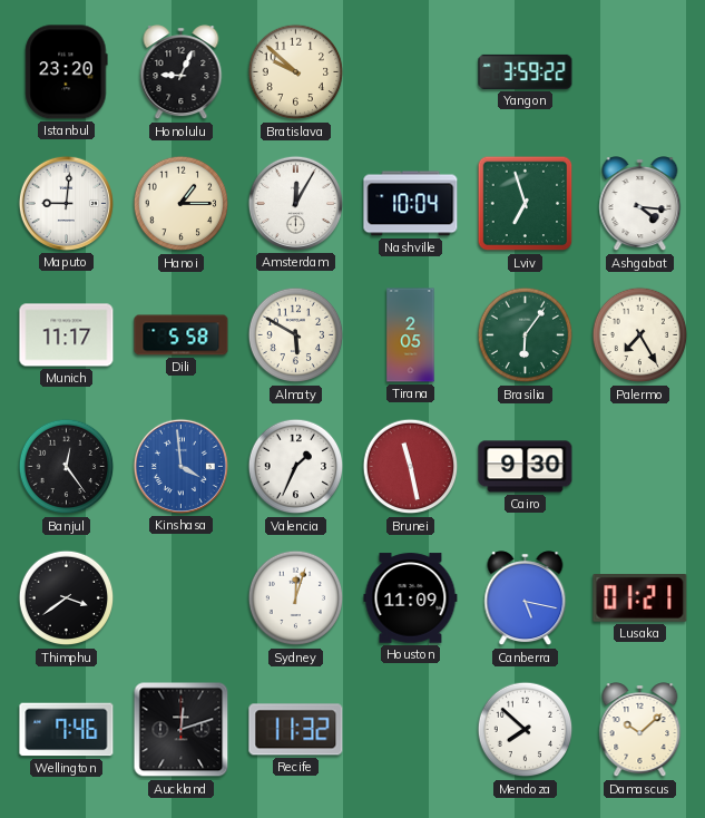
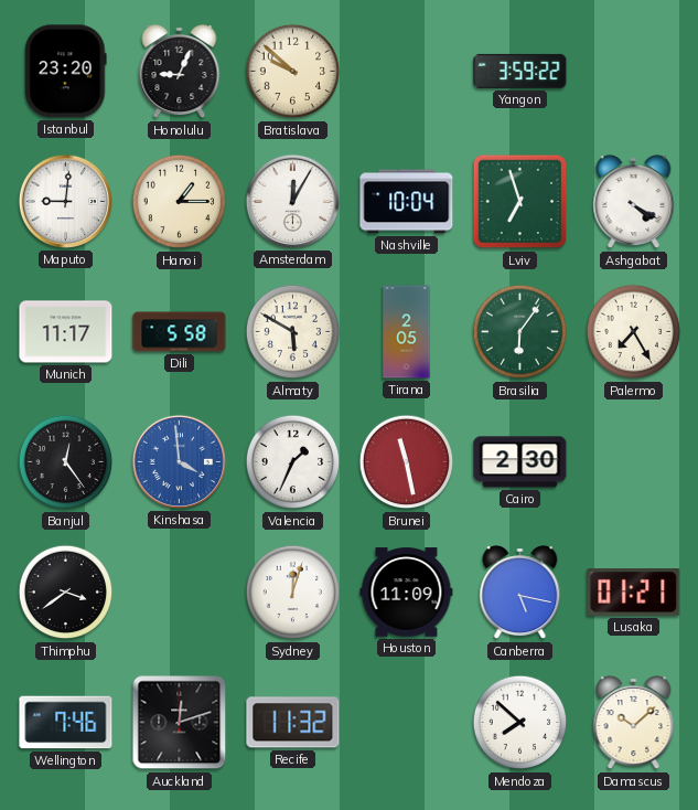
Ashgabat: 4:16 -> 4:20 (634, 202)
Cairo: 9:30 -> 2:30 (520, 462)
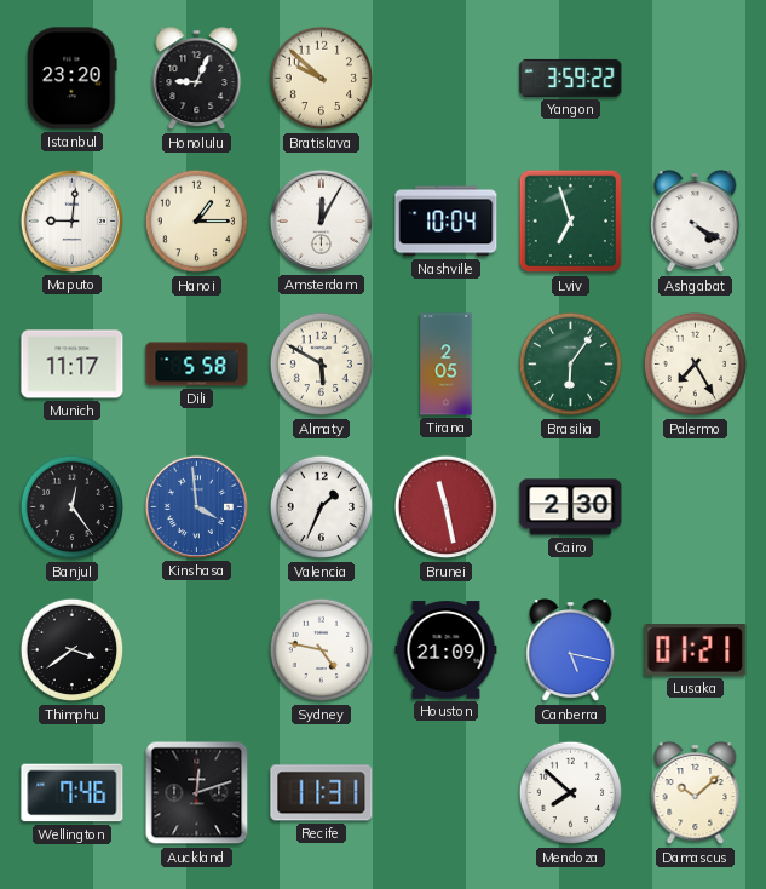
Sydney: 12:03 -> 4:47 (322, 650)
Houston: 11:09 -> 21:09 (447, 650)
Recife: 11:32 -> 11:31 (322, 793)
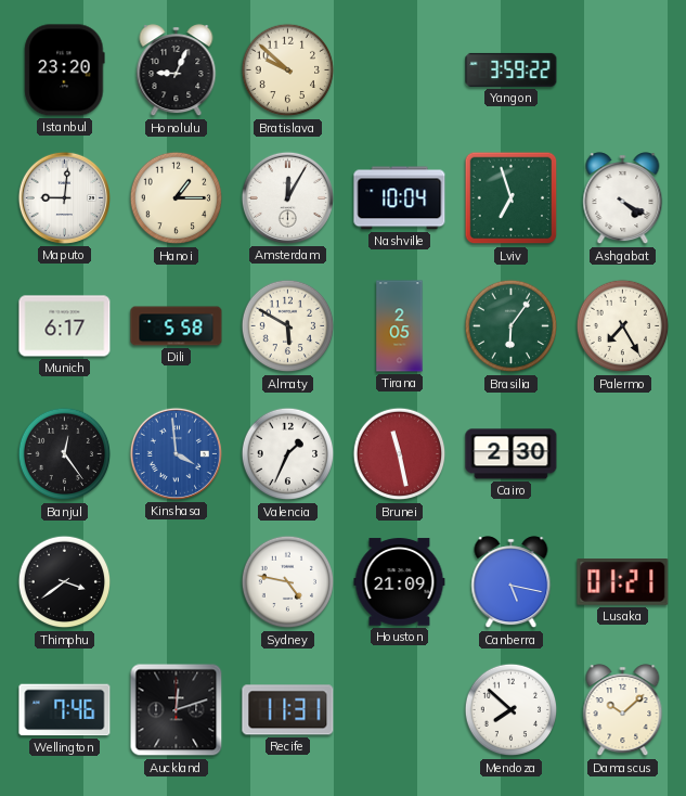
Munich: 11:17 -> 6:17 (65, 326)
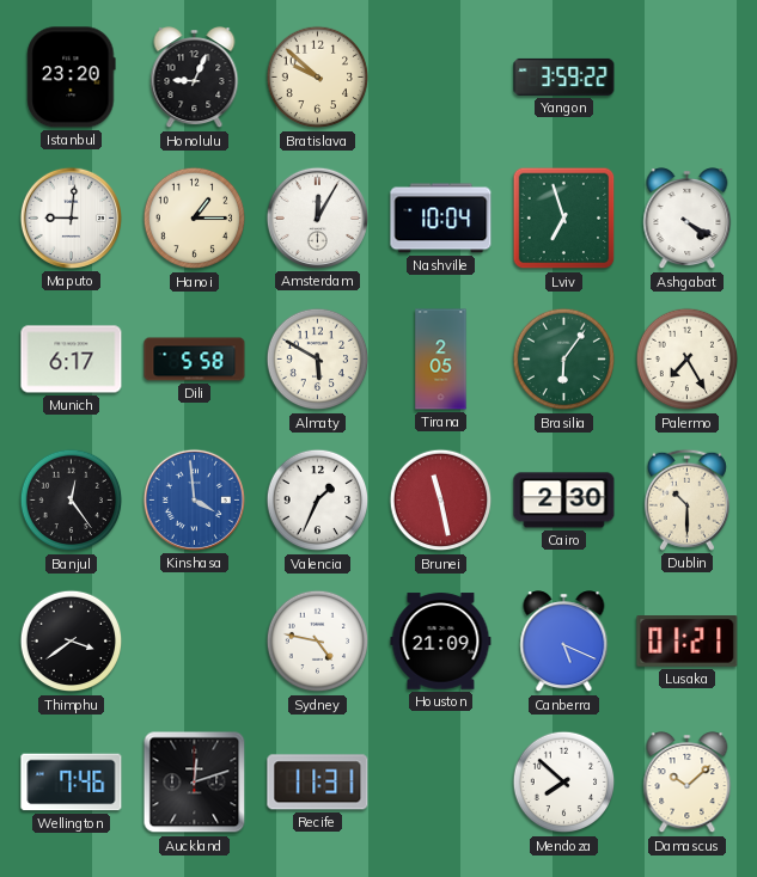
Dublin: none -> 10:30 (686, 499)
Canberra: 5:17 -> 5:19 (564, 642)
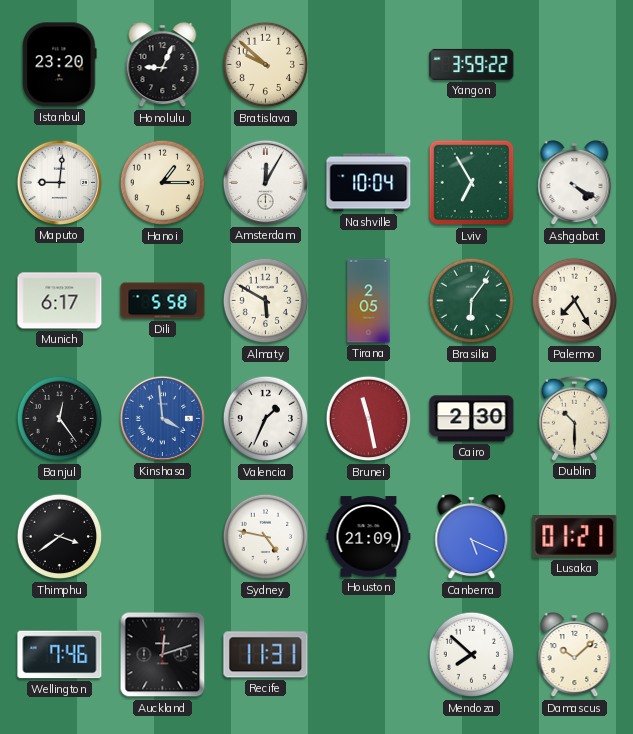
Lviv: 6:57 -> 6:55 (472, 183)
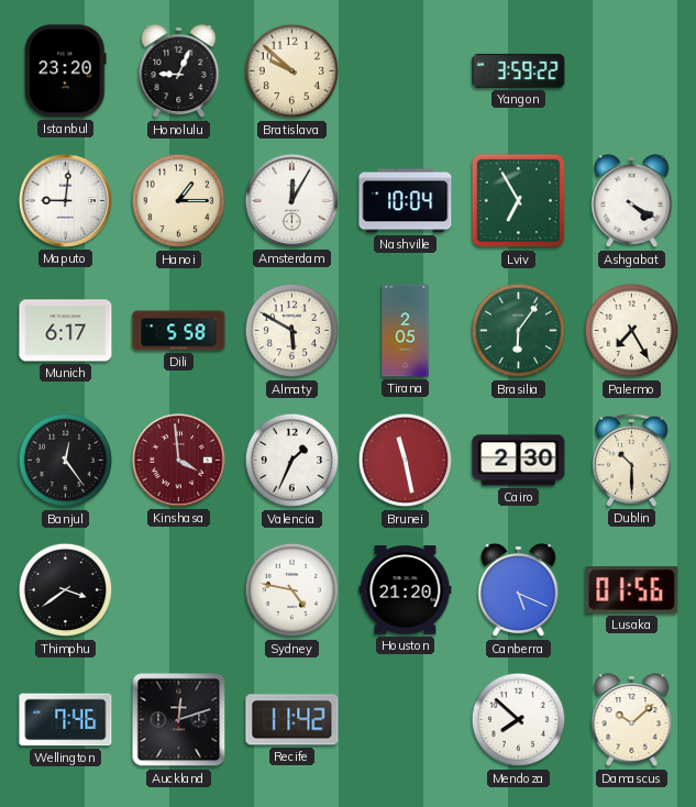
Kinshasa dial: blue -> burgundy (178, 460)
Houston: 21:09 -> 21:20 (406, 590)
Lusaka: 01:21 -> 01:56 (632, 590)
Recife: 11:31 -> 11:42 (292, 720)
